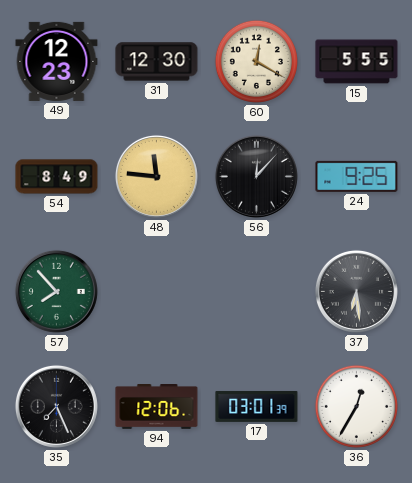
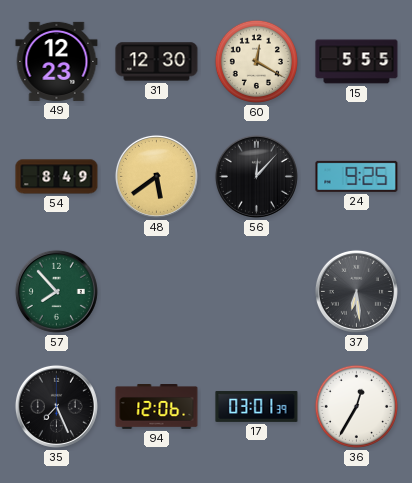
48: 11:46 -> 5:39 (156, 176)
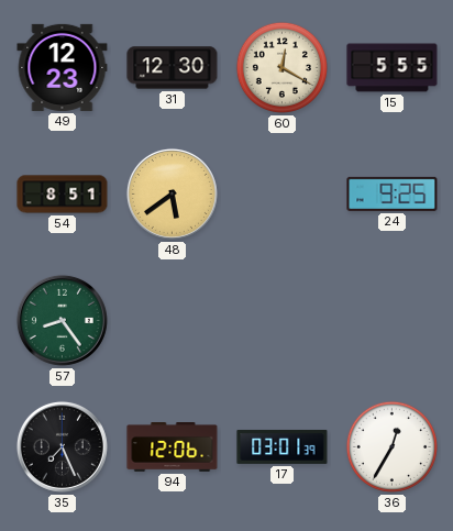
54: 8:49 -> 8:51 (63, 195)
56: 12:07 -> none (256, 176)
57: 7:53 -> 8:24 (62, 320)
37: 6:29 -> none (356, 291)
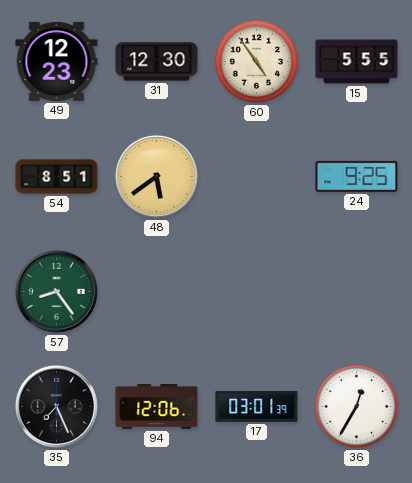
60: 12:20 -> 4:54 (256, 61)
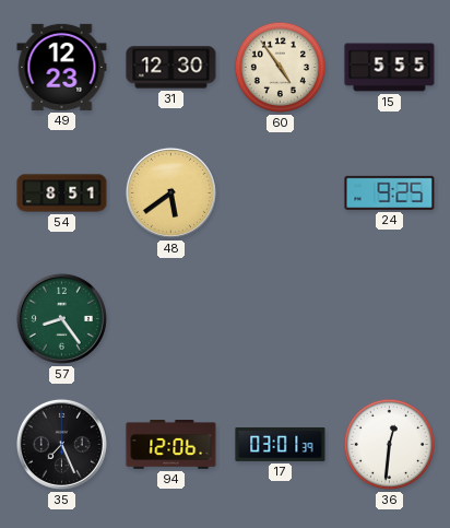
36: 12:35 -> 12:31 (389, 444)
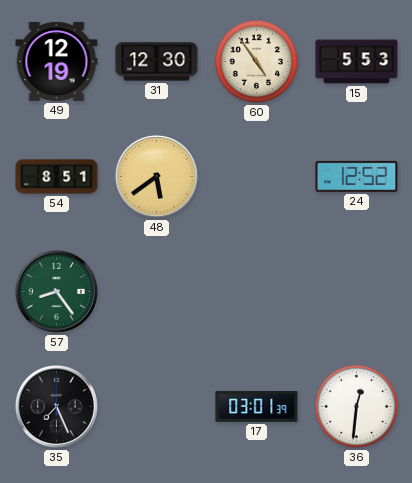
49: 12:23 -> 12:19 (57, 61)
15: 5:55 -> 5:53 (357, 62)
24: 9:25 -> 12:52 (357, 176)
94: 12:06 -> none (171, 445)
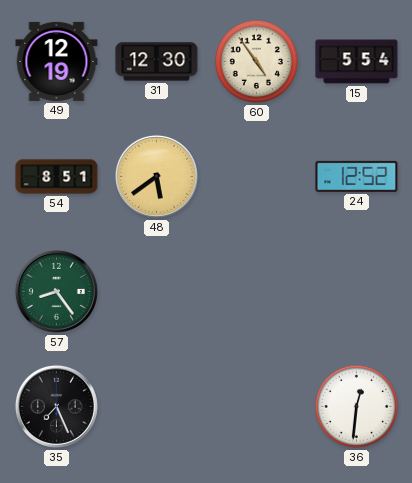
15: 5:53 -> 5:54 (357, 62)
17: 03:01 -> none (257, 406)
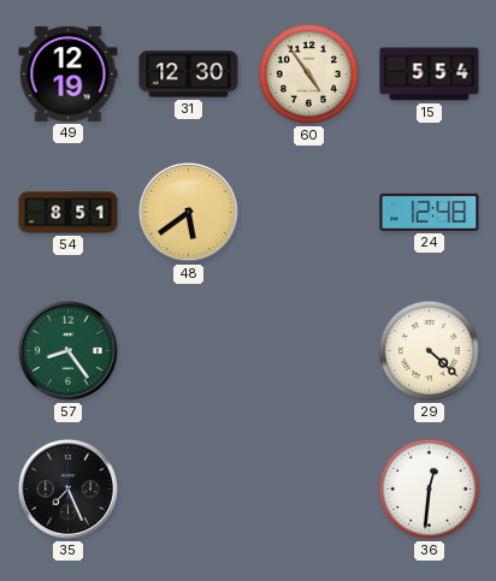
24: 12:52 -> 12:48 (430, 212)
29: none -> 4:22 (429, 350)
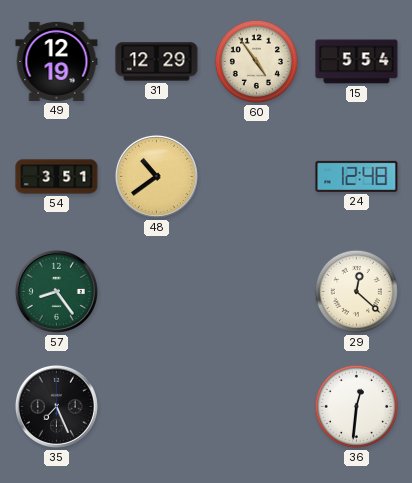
31: 12:30 -> 12:29 (157, 62)
54: 8:51 -> 3:51 (57, 177)
48: 5:39 -> 10:39 (156, 176)
29: 4:22 -> 12:22 (356, 291)
